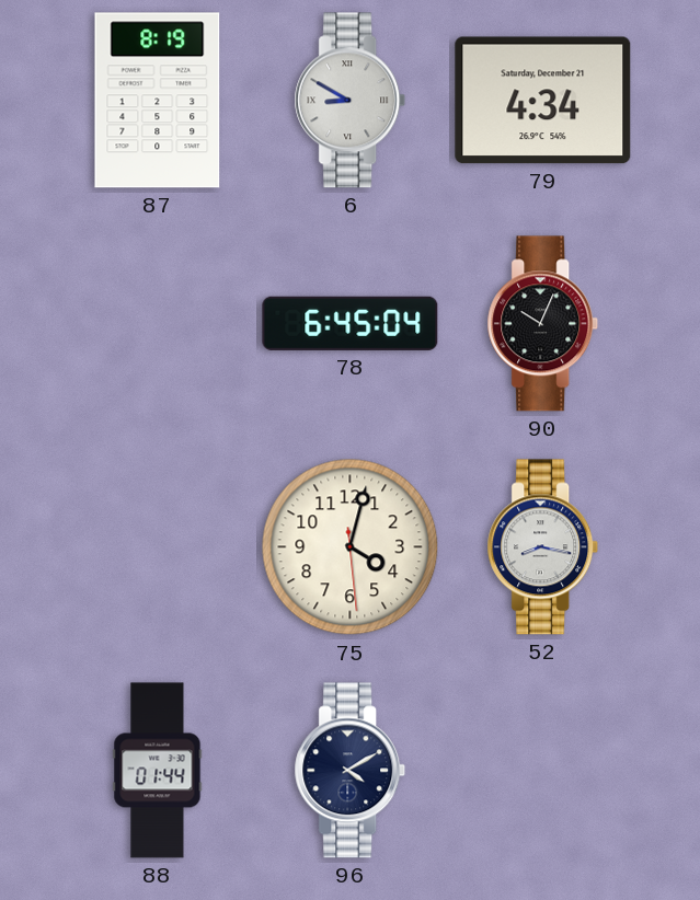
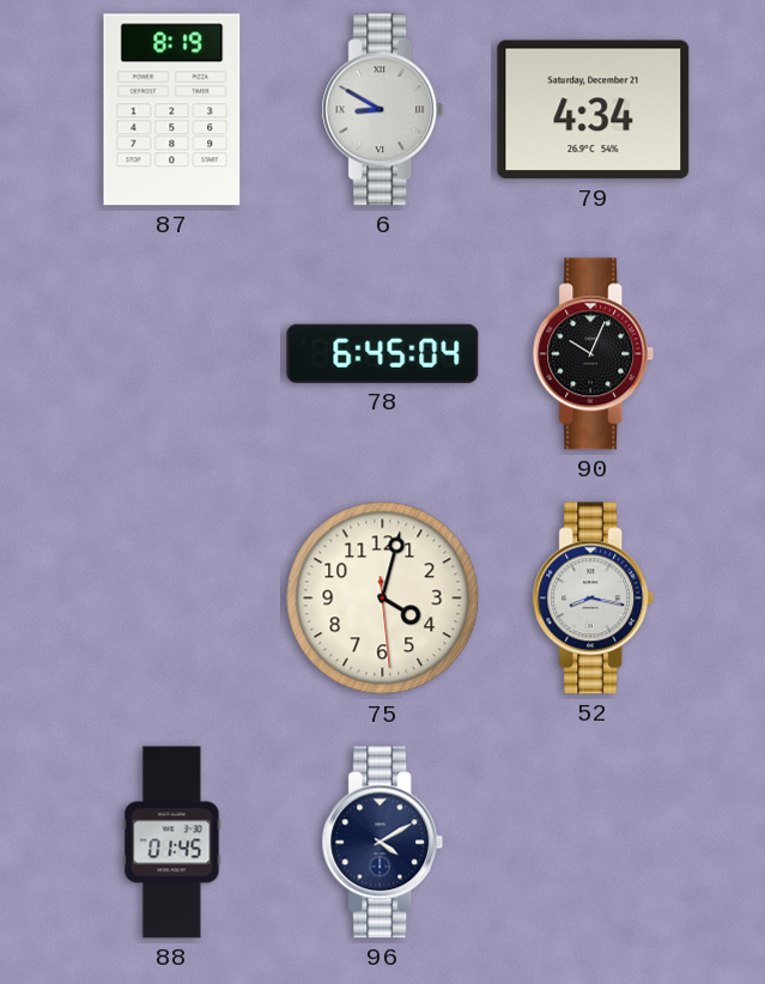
88: 01:44 -> 01:45 (172, 843)
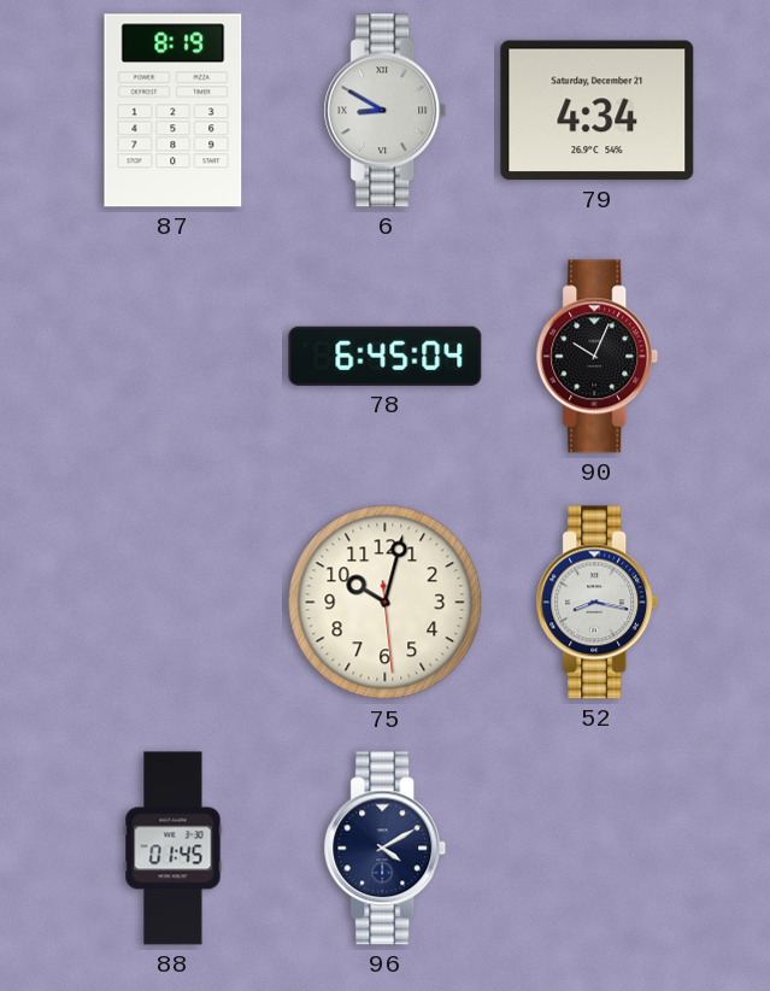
75: 4:02 -> 10:02 (386, 603)
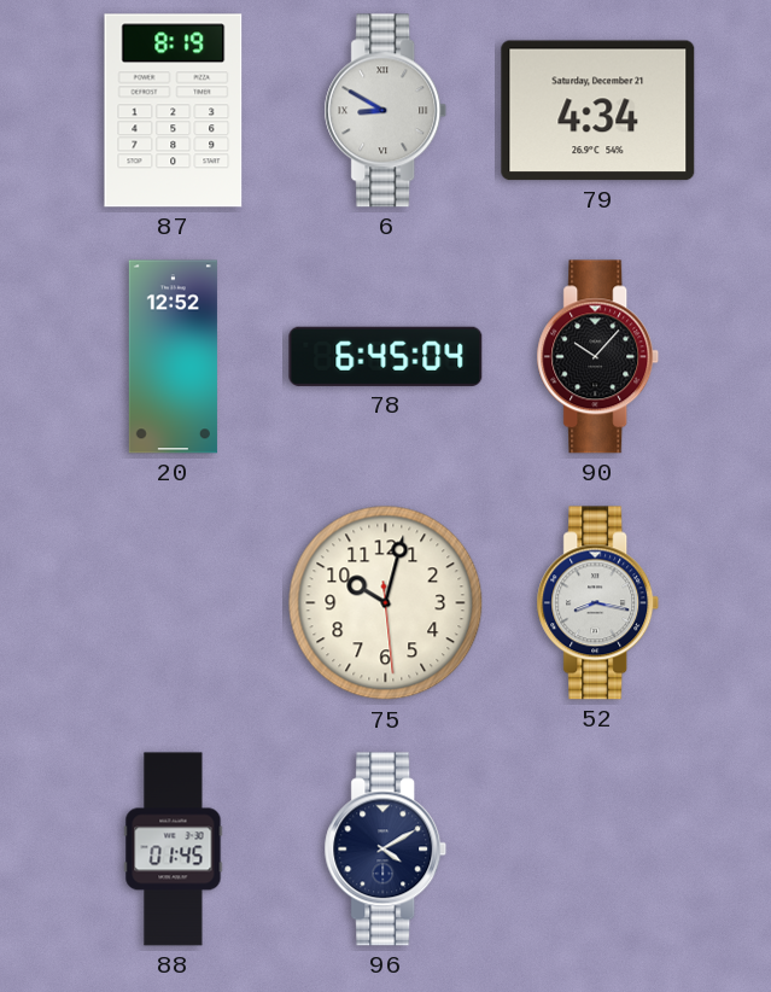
20: none -> 12:52 (173, 357)
90: 10:04 -> 10:07 (598, 357)
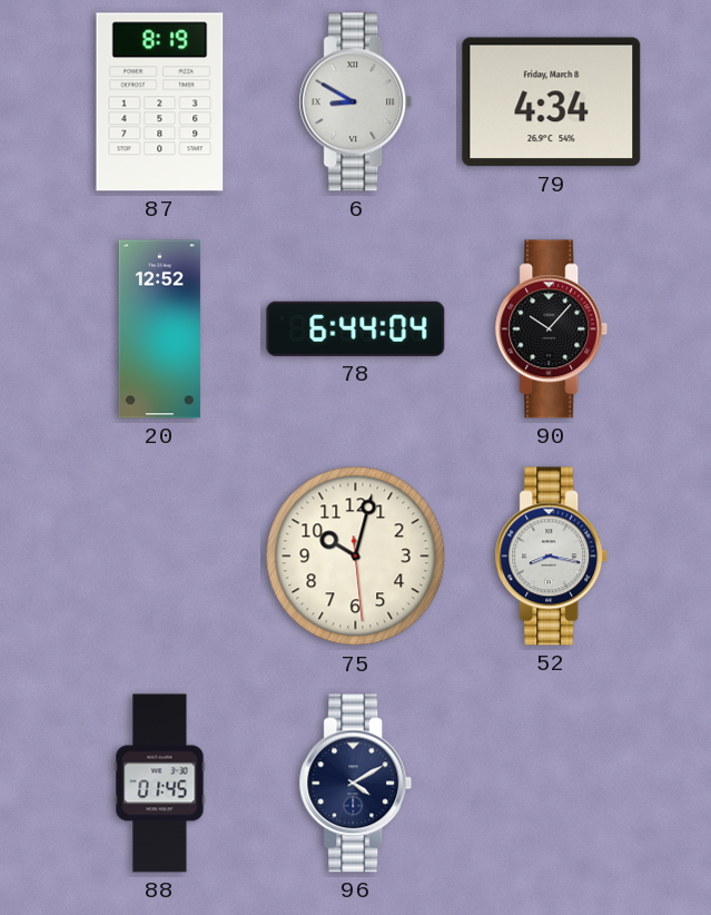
79 date: Saturday, December 21 -> Friday, March 8 (552, 102)
78: 6:45 -> 6:44 (356, 328)
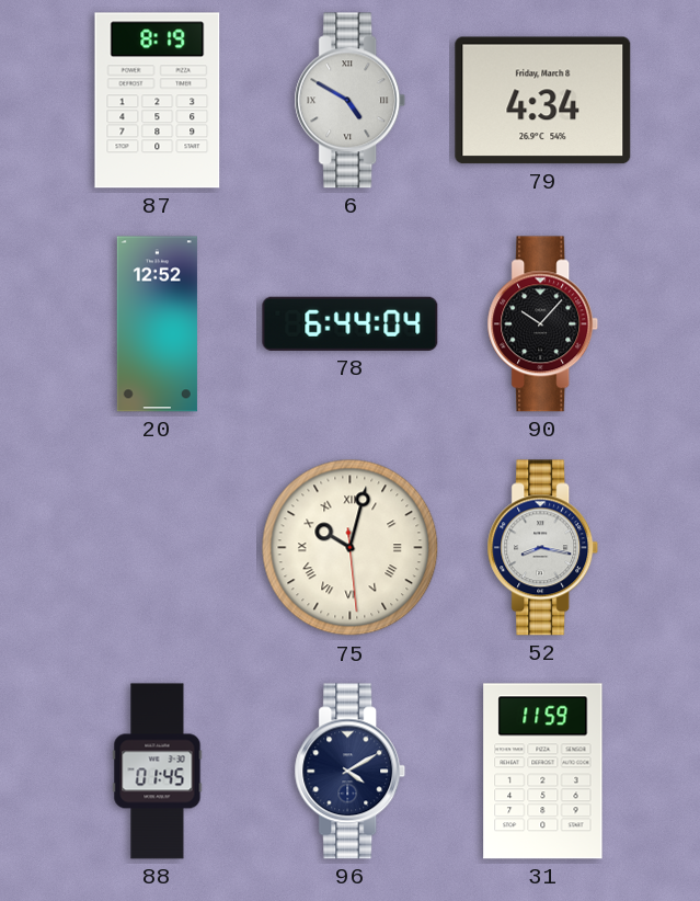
6: 8:50 -> 4:50 (351, 101)
75 numerals: Arabic -> Roman (351, 548)
31: none -> 11:59 (543, 772)
